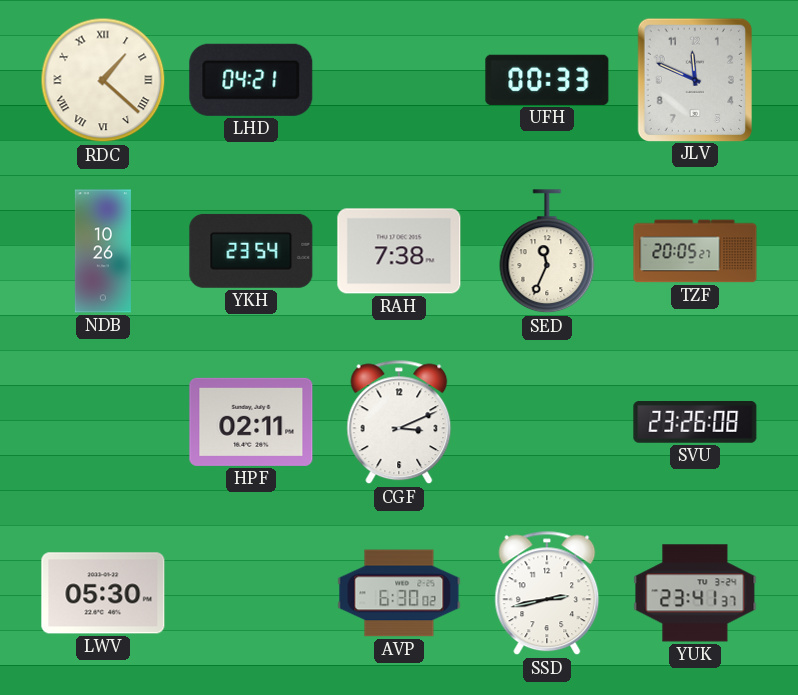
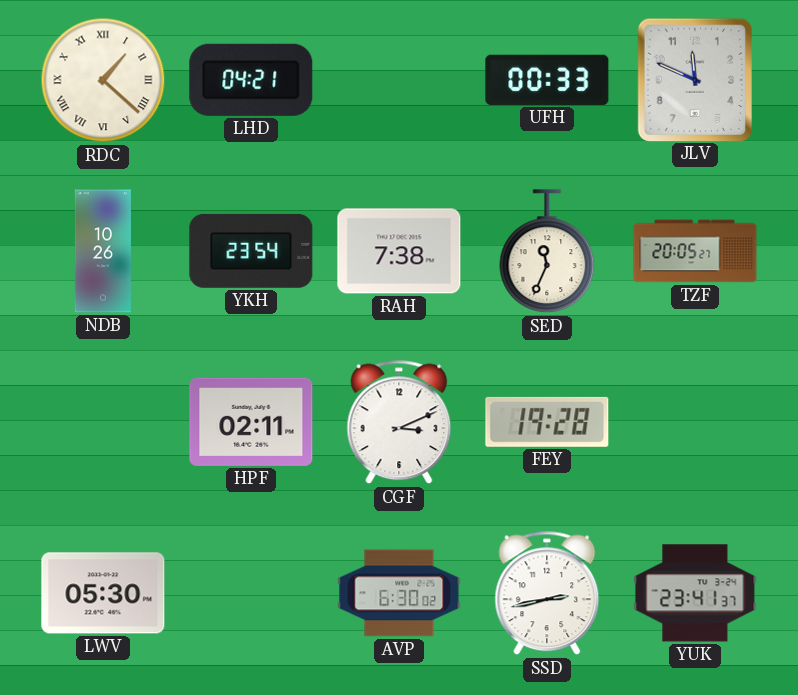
FEY: none -> 19:28 (547, 422)
SVU: 23:26 -> none (695, 423)
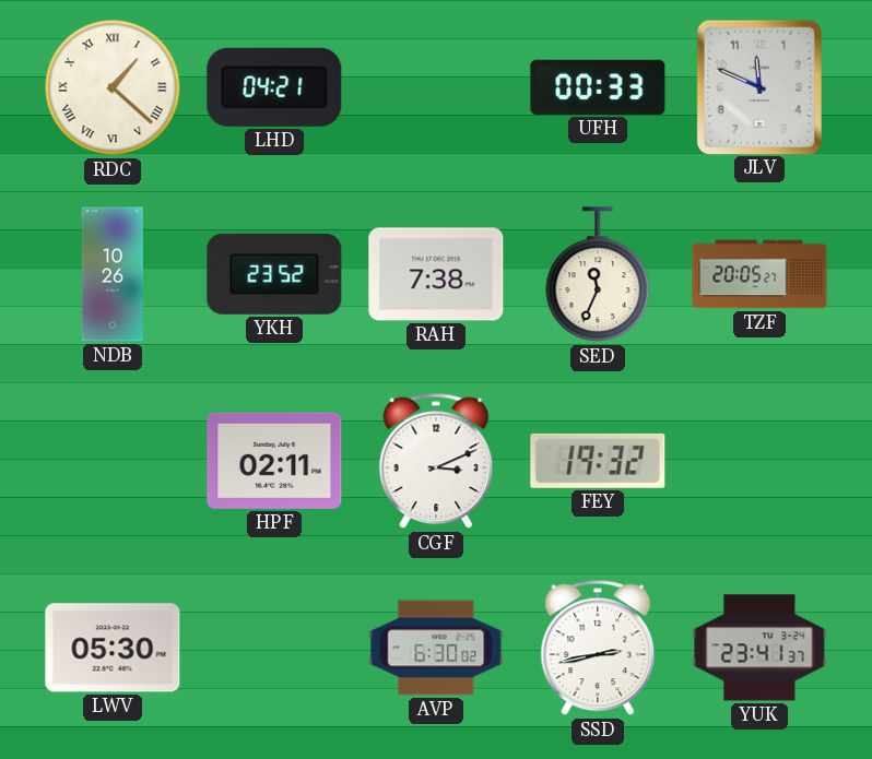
YKH: 23:54 -> 23:52 (274, 274)
FEY: 19:28 -> 19:32 (598, 461)
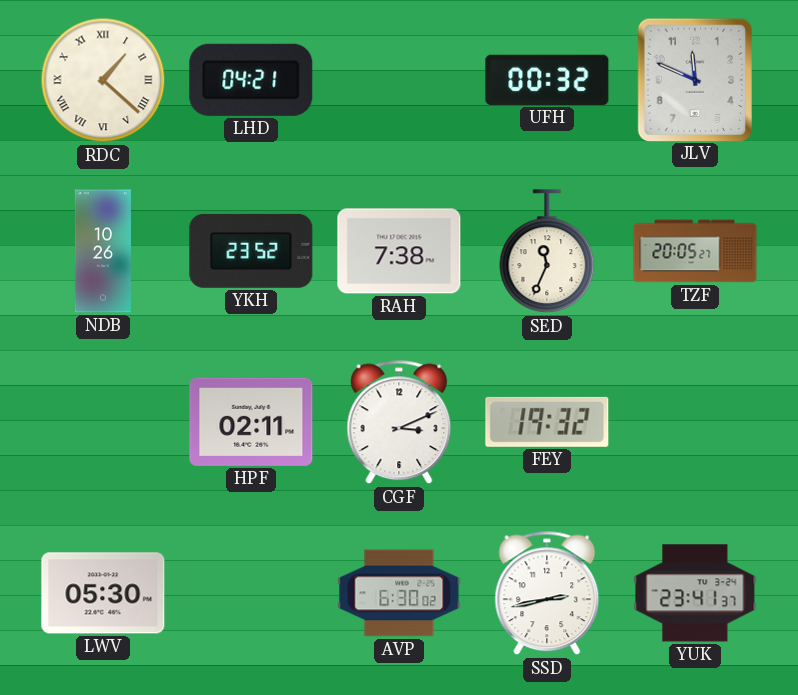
UFH: 00:33 -> 00:32 (547, 80)
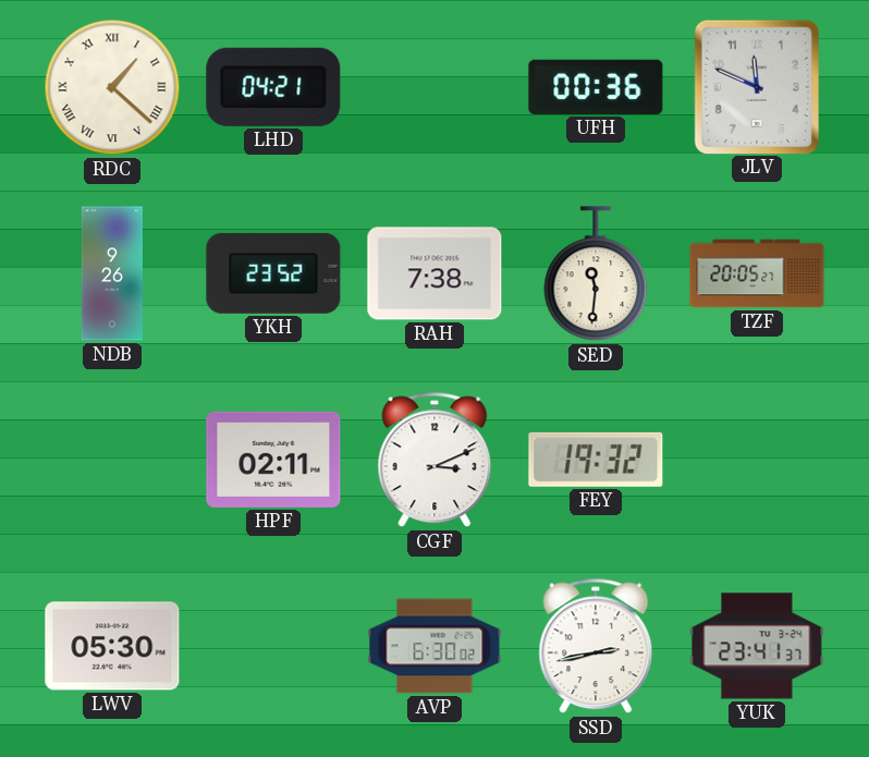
UFH: 00:32 -> 00:36 (596, 87)
NDB: 10:26 -> 9:26 (112, 273)
SED: 11:34 -> 11:31 (596, 274)
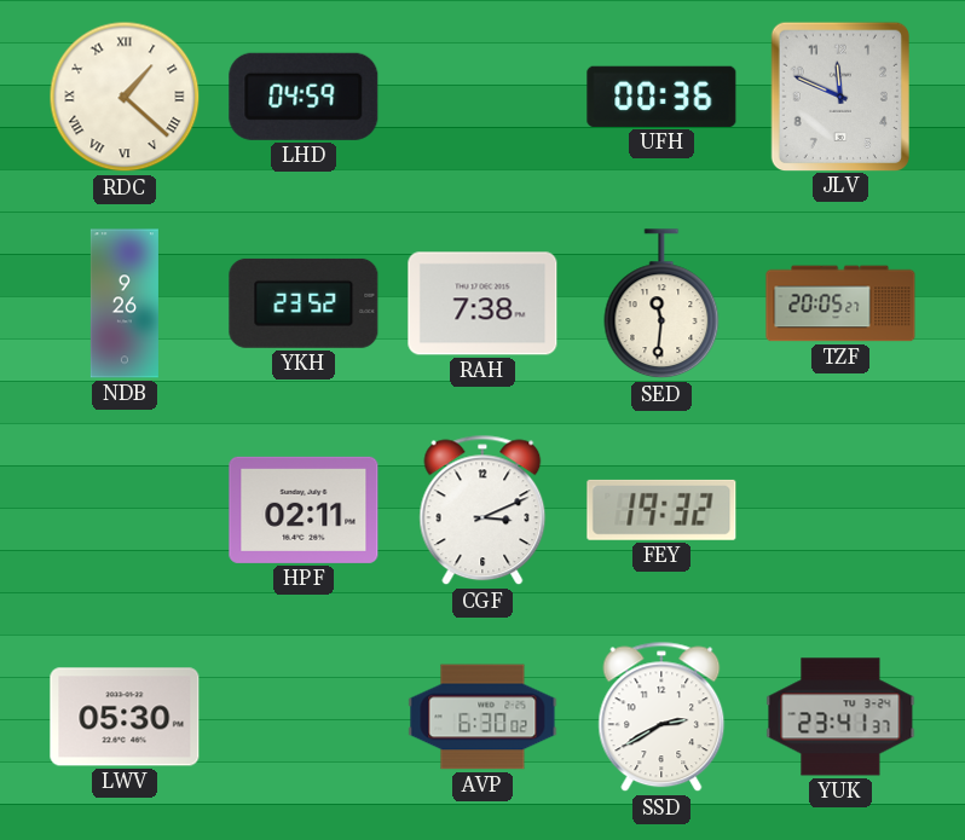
LHD: 04:21 -> 04:59 (304, 97)
SSD: 2:43 -> 2:40 (661, 717)
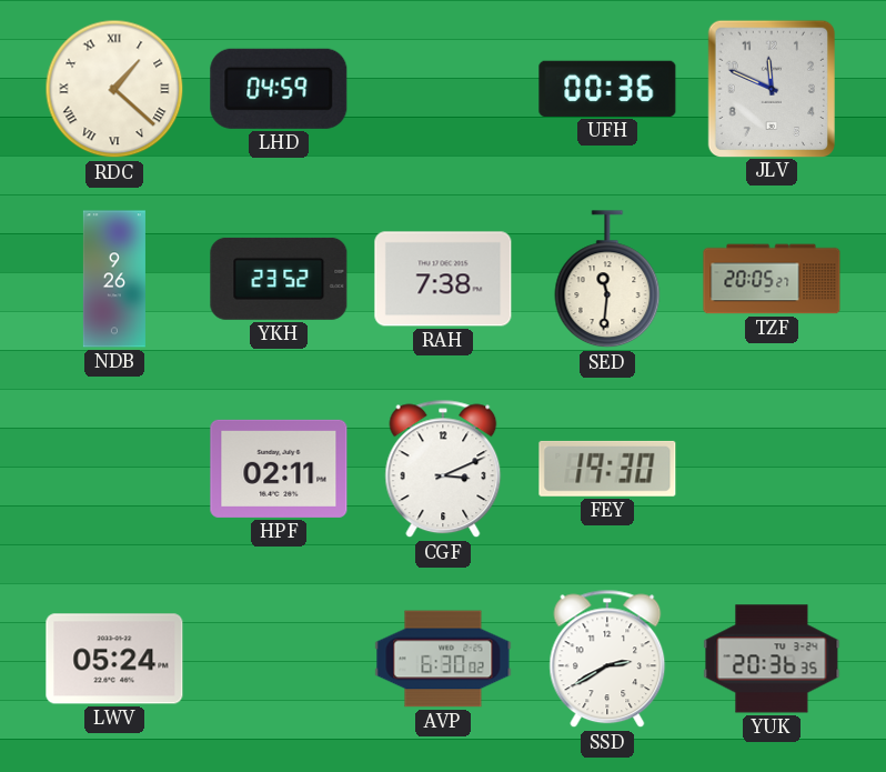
FEY: 19:32 -> 19:30 (607, 469)
LWV: 05:30 -> 05:24 (114, 659)
YUK: 23:41 -> 20:36 (772, 659)
